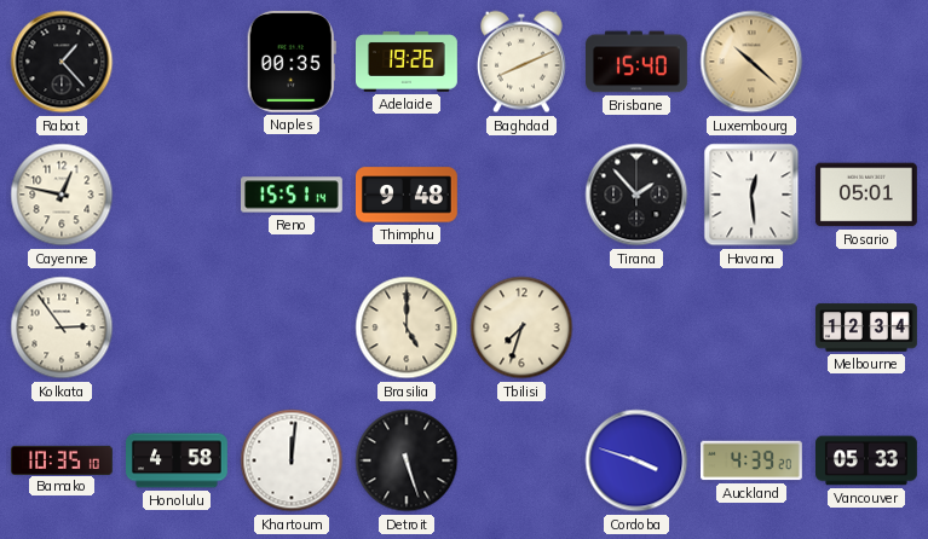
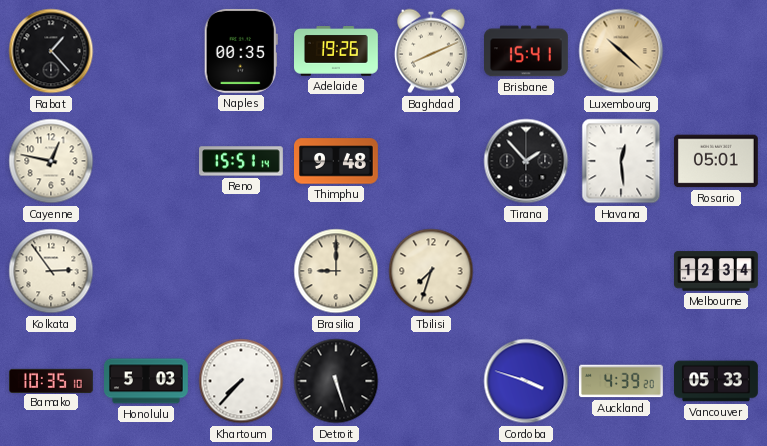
Brisbane: 15:40 -> 15:41 (527, 51)
Brasilia: 5:00 -> 9:00 (336, 271)
Honolulu: 4:58 -> 5:03 (147, 381)
Khartoum: 12:01 -> 7:37 (241, 381)
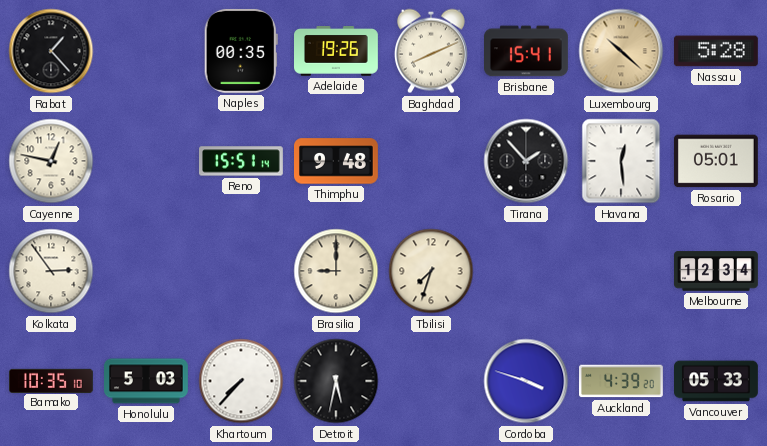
Nassau: none -> 5:28 (716, 51)
Detroit: 5:27 -> 5:32 (336, 381)
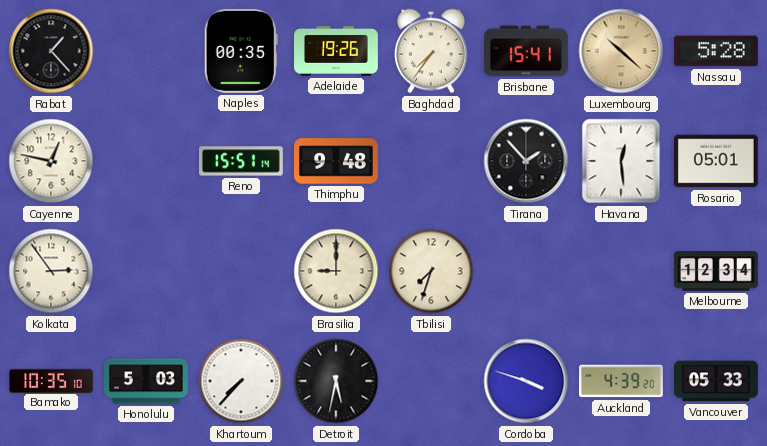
Baghdad: 8:11 -> 7:36 (431, 51)
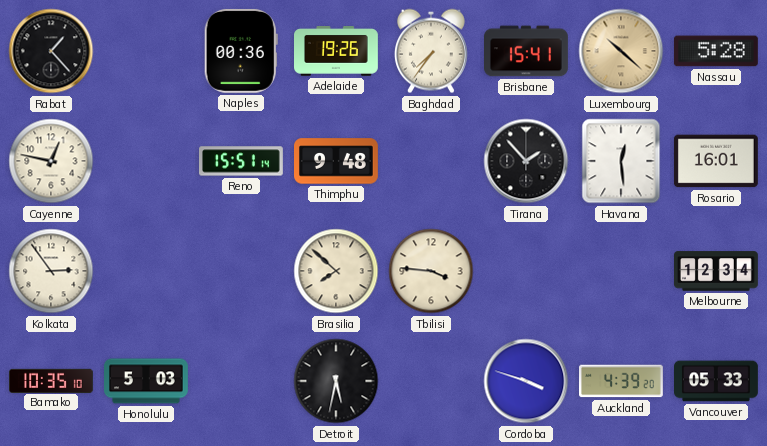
Naples: 00:35 -> 00:36 (241, 51)
Rosario: 05:01 -> 16:01 (716, 161)
Brasilia: 9:00 -> 7:52 (336, 271)
Tbilisi: 7:33 -> 3:46 (431, 271)
Khartoum: 7:37 -> none (241, 381)
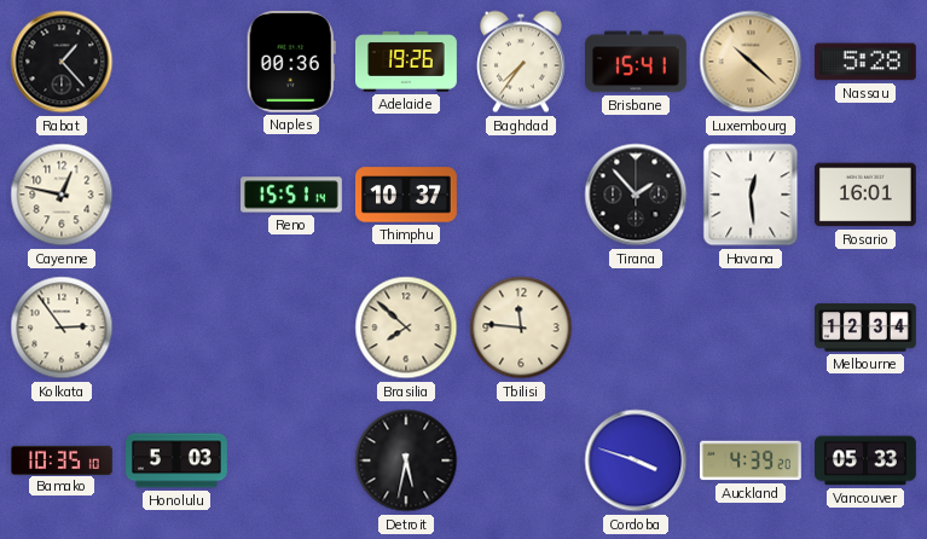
Thimphu: 9:48 -> 10:37 (407, 195)
Tbilisi: 3:46 -> 11:46 (521, 328)
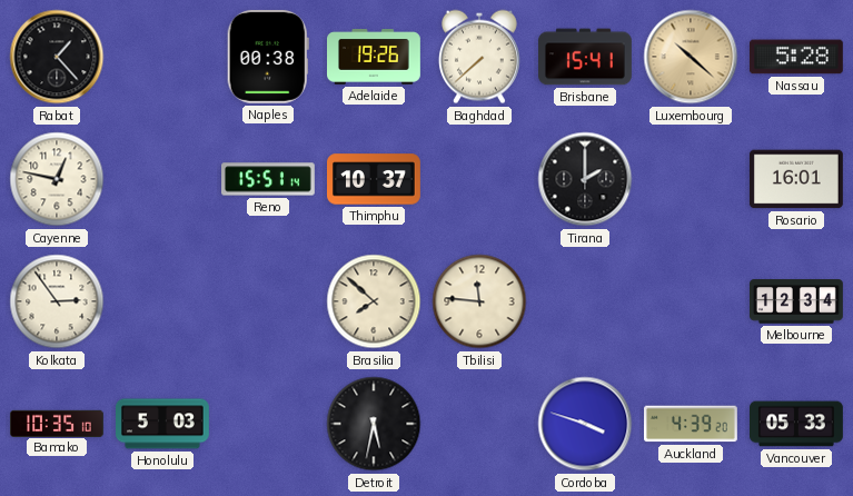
Naples: 00:36 -> 00:38 (268, 57)
Baghdad: 7:36 -> 7:38 (479, 57)
Tirana: 1:53 -> 2:00 (585, 179)
Havana: 12:29 -> none (751, 195)
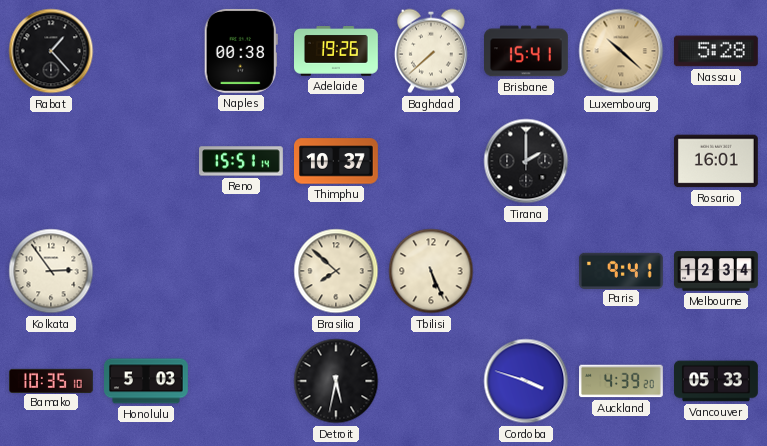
Cayenne: 12:47 -> none (57, 179)
Tbilisi: 11:46 -> 5:26 (431, 271)
Paris: none -> 9:41 (621, 270)
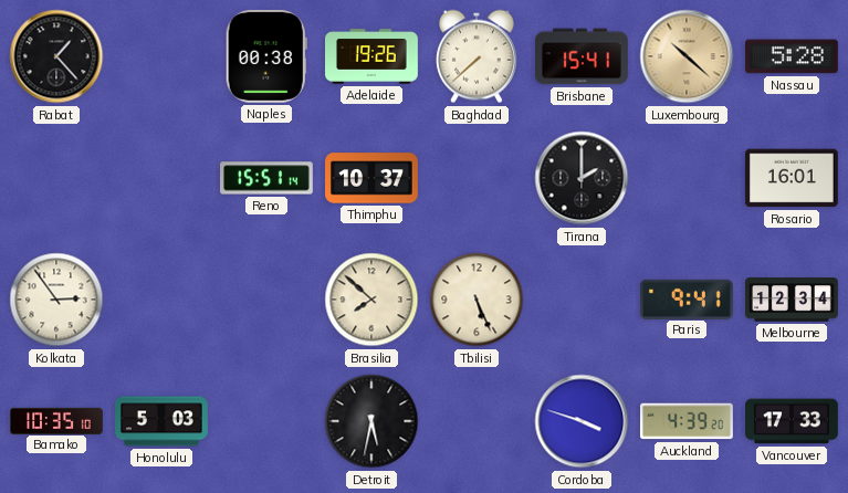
Vancouver: 05:33 -> 17:33 (793, 421)
